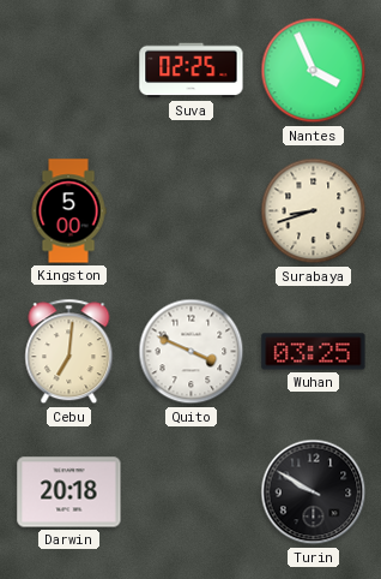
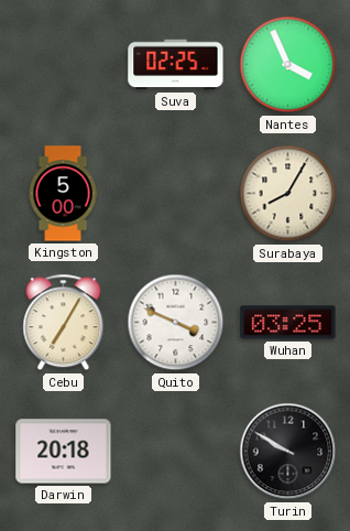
Surabaya: 8:42 -> 8:05 (288, 194)
Cebu: 7:01 -> 7:05 (64, 323)
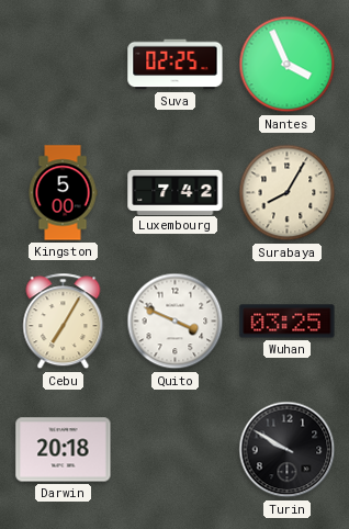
Luxembourg: none -> 7:42 (176, 192)
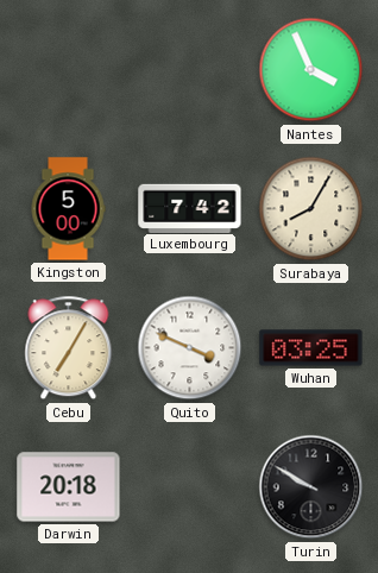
Suva: 02:25 -> none (176, 65)
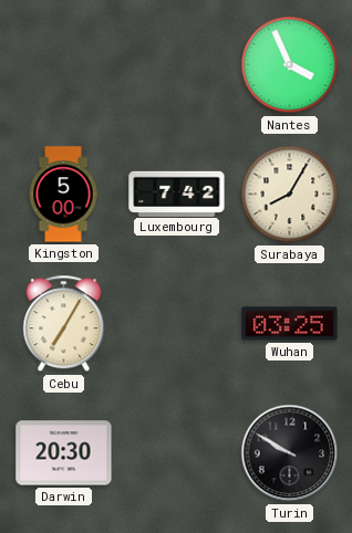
Quito: 3:49 -> none (190, 348)
Darwin: 20:18 -> 20:30 (64, 453)
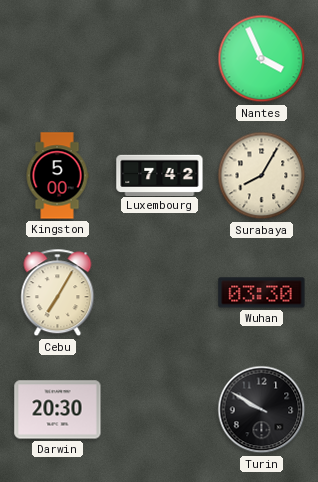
Wuhan: 03:25 -> 03:30 (262, 293)
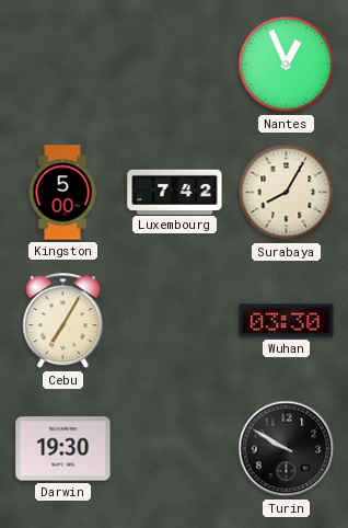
Nantes: 3:56 -> 12:56 (287, 65)
Darwin: 20:30 -> 19:30 (63, 449)
